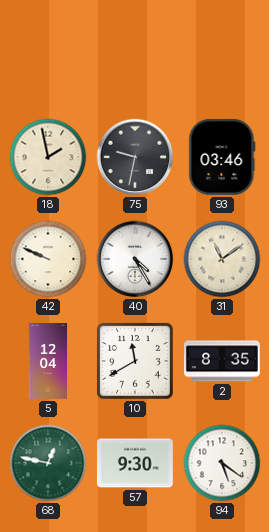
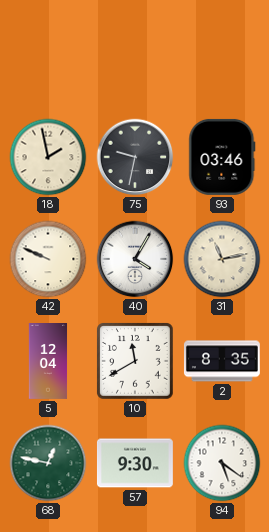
40: 4:25 -> 4:05 (135, 259)
31: 11:09 -> 11:13 (222, 259)
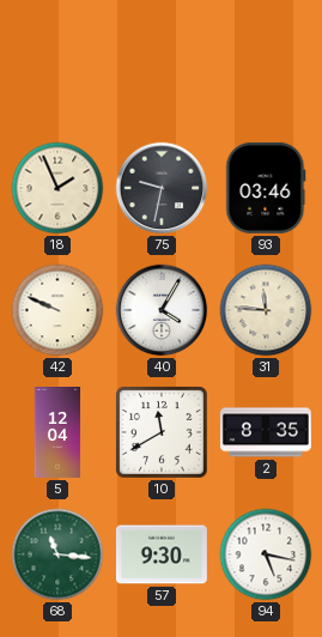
18: 1:58 -> 1:56 (57, 188)
31: 11:13 -> 11:46 (266, 310)
68: 12:47 -> 11:16 (57, 554)
94: 5:21 -> 5:17 (266, 554)
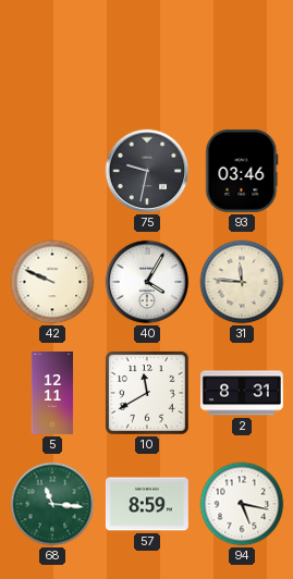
18: 1:56 -> none (57, 188)
5: 12:04 -> 12:11 (52, 394)
2: 8:35 -> 8:31 (242, 393)
57: 9:30 -> 8:59 (147, 504)
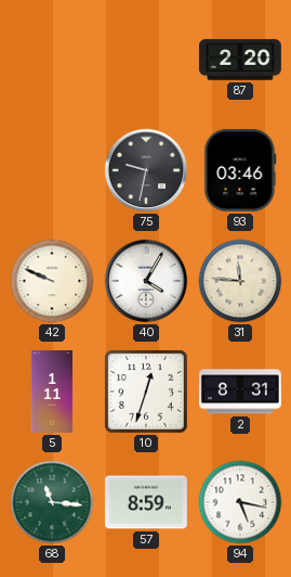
87: none -> 2:20 (240, 60)
5: 12:11 -> 1:11 (52, 393)
10: 11:40 -> 12:33 (147, 393)
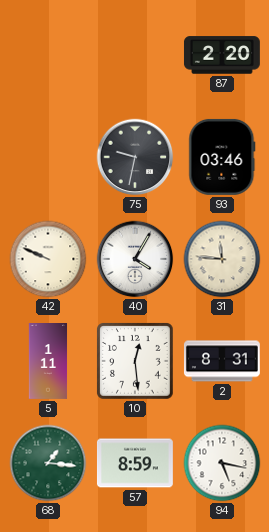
10: 12:33 -> 12:29 (136, 362)
68: 11:16 -> 1:16 (48, 463)
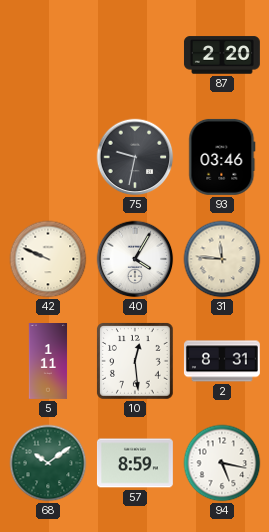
68: 1:16 -> 10:09 (48, 463)
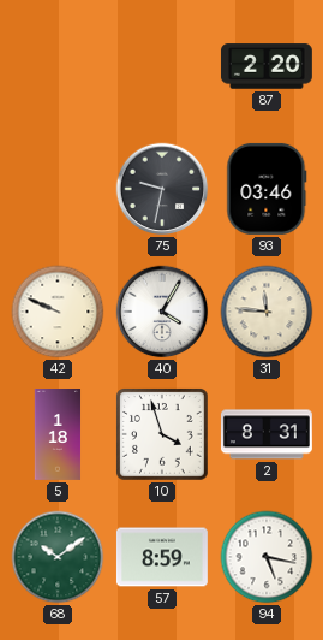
5: 1:11 -> 1:18 (58, 435)
10: 12:29 -> 3:57 (163, 435)
